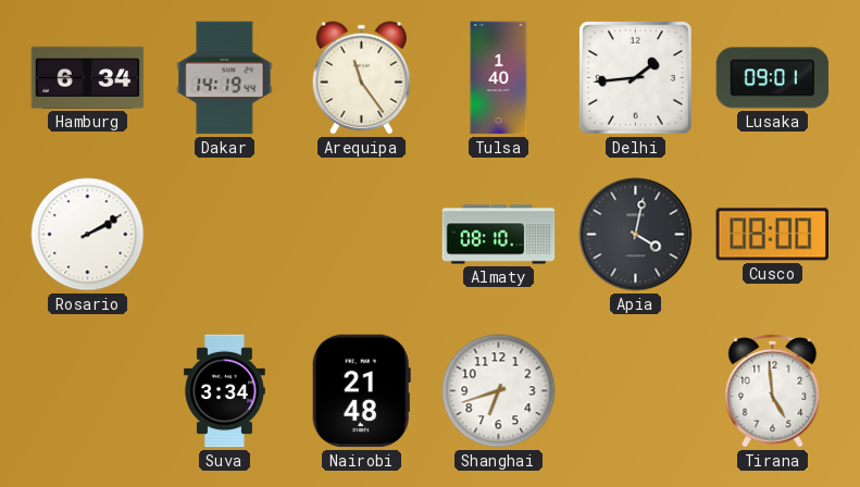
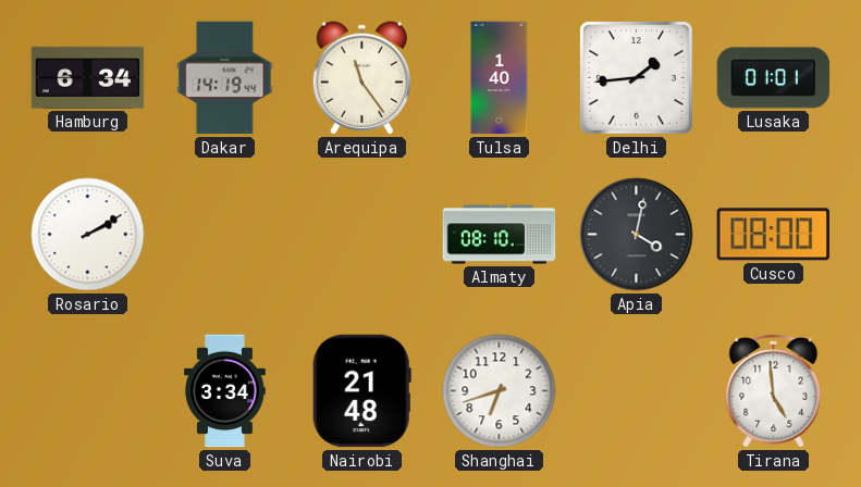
Lusaka: 09:01 -> 01:01 (774, 78)
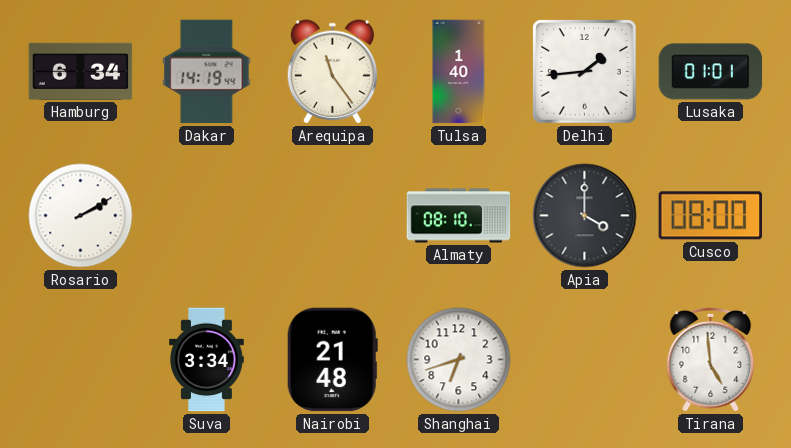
Apia: 4:02 -> 4:00 (585, 216)
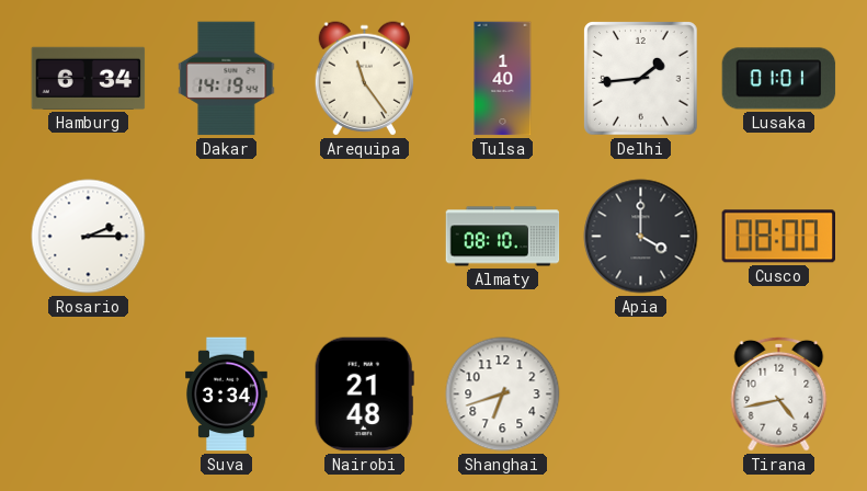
Rosario: 2:10 -> 2:15 (89, 237)
Tirana: 4:59 -> 4:43 (779, 393)
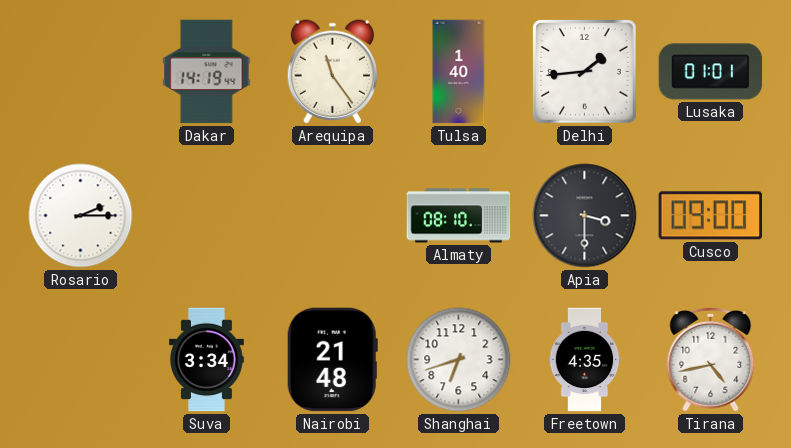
Hamburg: 6:34 -> none (89, 78)
Apia: 4:00 -> 3:30 (585, 216)
Cusco: 08:00 -> 09:00 (710, 216)
Freetown: none -> 4:35 (585, 360)
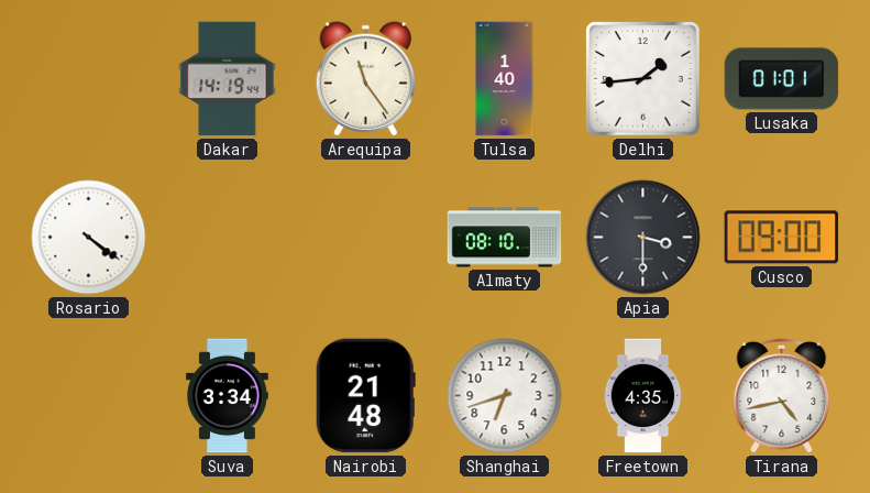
Rosario: 2:15 -> 4:21 (89, 238)
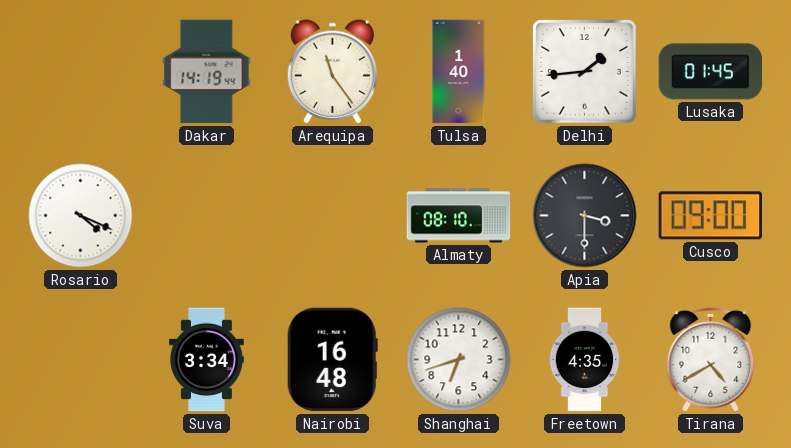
Lusaka: 01:01 -> 01:45 (711, 72)
Rosario: 4:21 -> 4:19 (81, 216)
Nairobi: 21:48 -> 16:48 (332, 360)
Tirana: 4:43 -> 4:40 (711, 359)
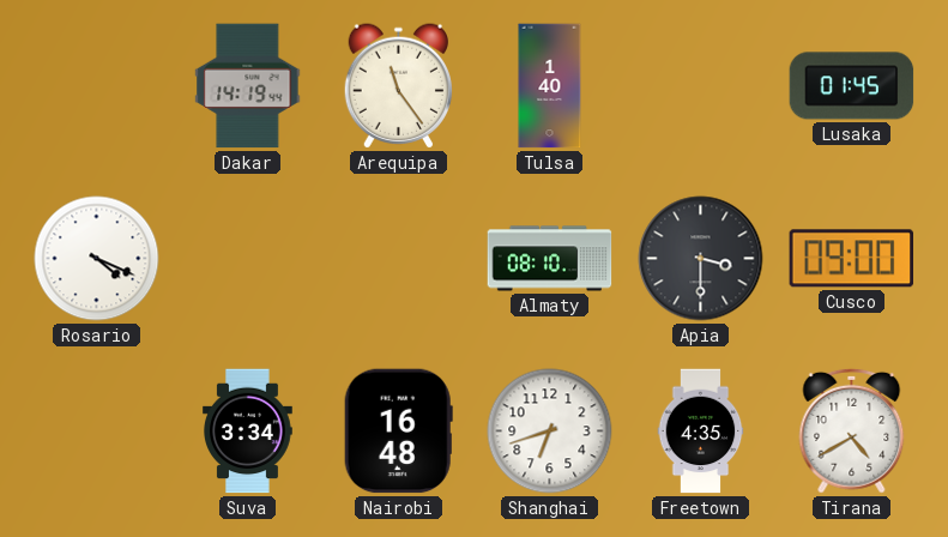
Delhi: 1:44 -> none (585, 72)
